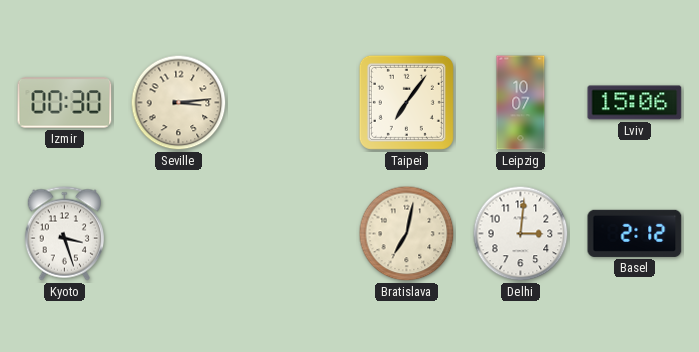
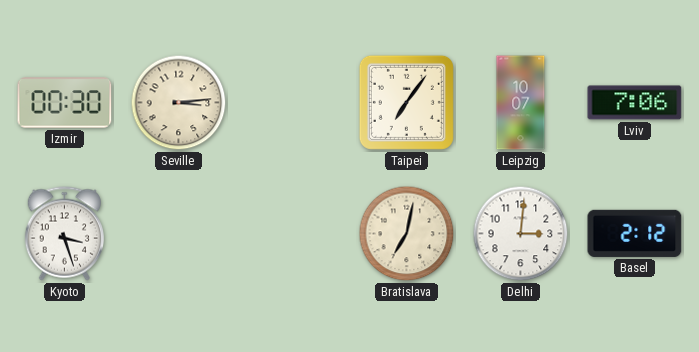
Lviv: 15:06 -> 7:06 (635, 103)
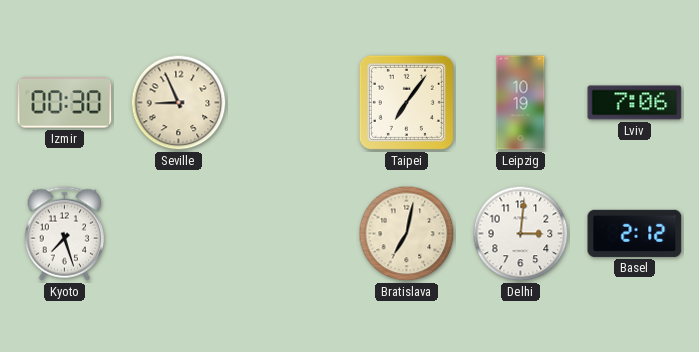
Seville: 3:14 -> 8:56 (179, 103)
Leipzig: 10:07 -> 10:19 (521, 103)
Kyoto: 3:27 -> 7:27 (64, 234)
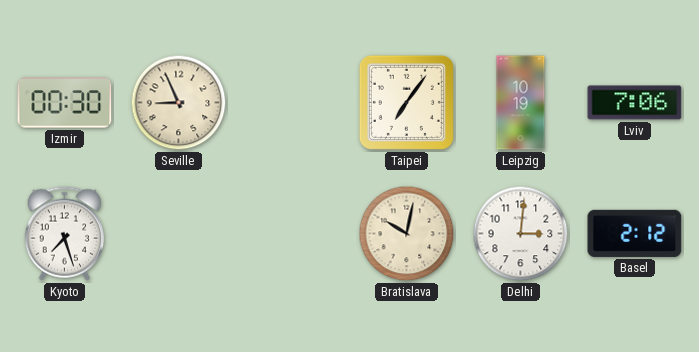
Bratislava: 7:02 -> 10:02 (407, 234)
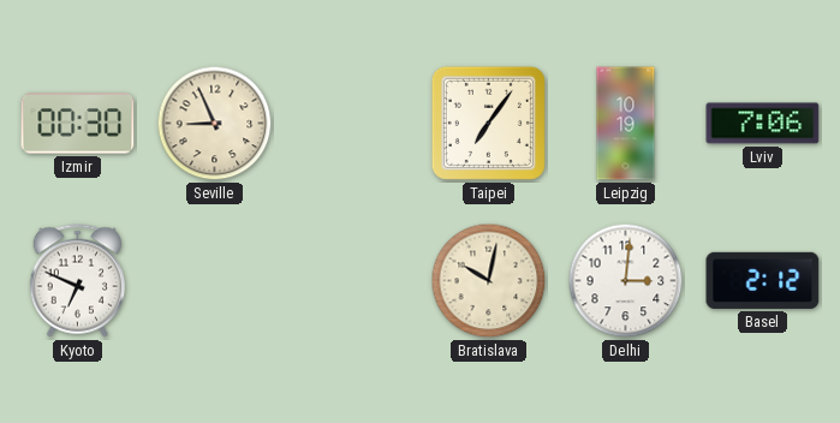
Kyoto: 7:27 -> 6:49 (77, 281)
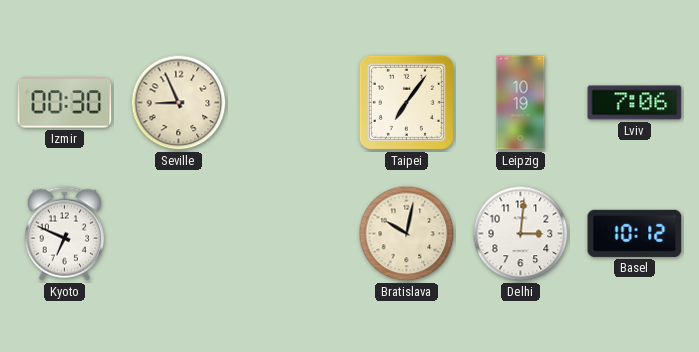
Basel: 2:12 -> 10:12 (635, 233)
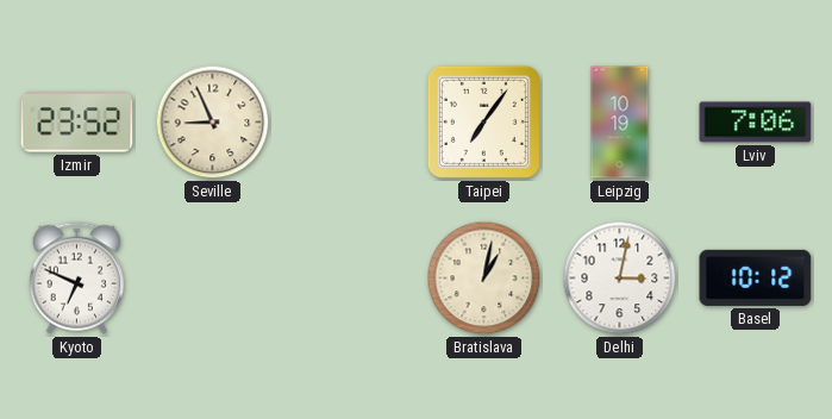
Izmir: 00:30 -> 23:52 (77, 123)
Bratislava: 10:02 -> 1:02 (484, 279)
Delhi: 3:01 -> 3:02 (620, 279)
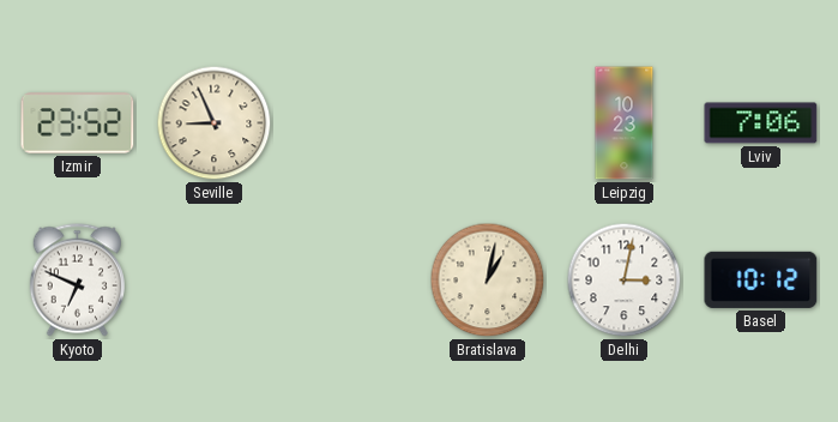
Taipei: 7:06 -> none (483, 121)
Leipzig: 10:19 -> 10:23 (625, 123)
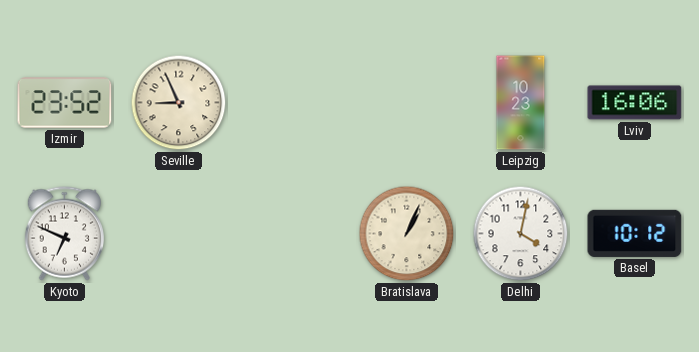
Lviv: 7:06 -> 16:06 (635, 103)
Bratislava: 1:02 -> 1:04 (407, 234)
Delhi: 3:02 -> 4:02 (521, 234)
